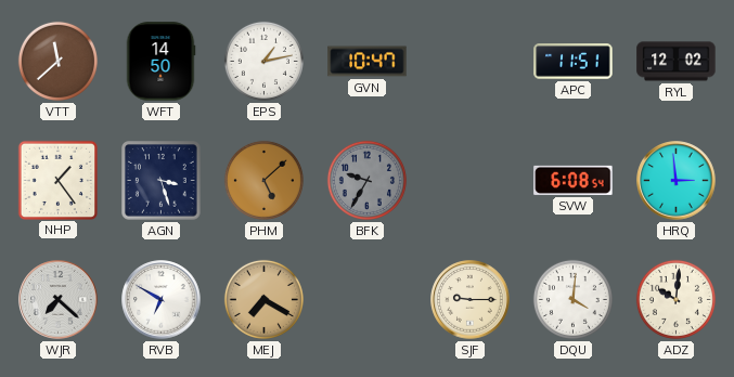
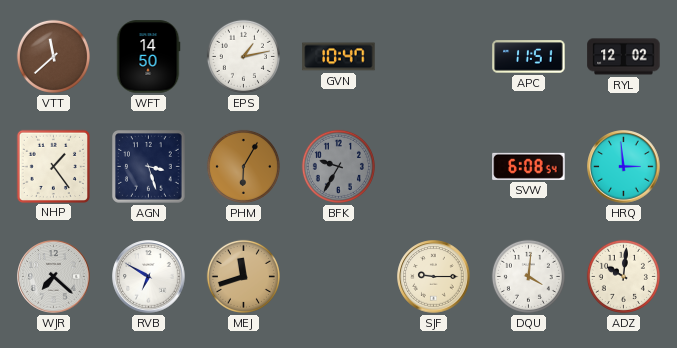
PHM: 5:08 -> 6:05 (243, 166)
MEJ: 7:20 -> 11:42 (243, 276)
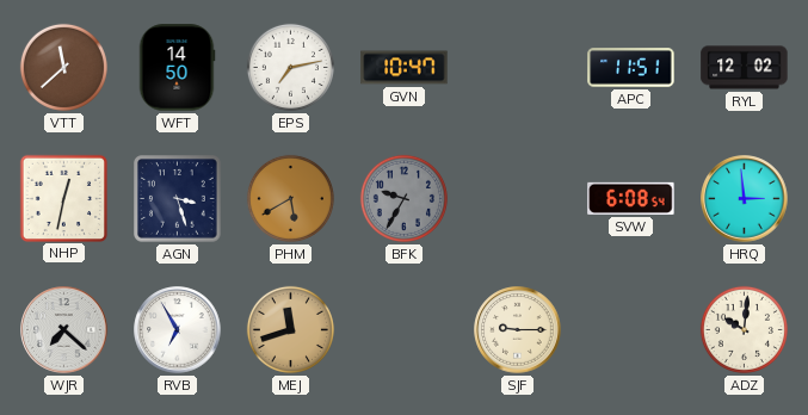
EPS: 1:13 -> 7:13 (290, 67)
NHP: 1:24 -> 12:32 (63, 198)
PHM: 6:05 -> 5:40 (290, 198)
RVB: 6:50 -> 6:55 (178, 330)
DQU: 4:01 -> none (528, 276)
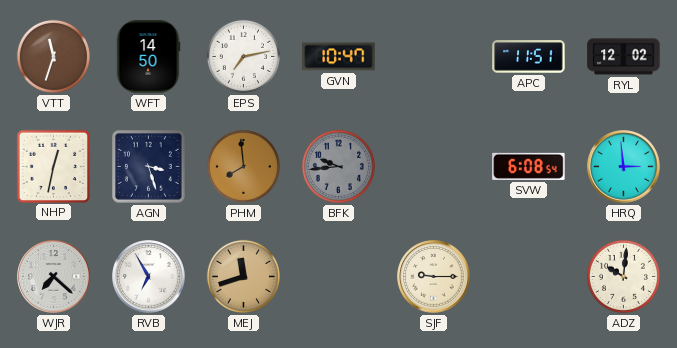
VTT: 11:38 -> 11:33 (53, 56)
PHM: 5:40 -> 7:59 (243, 166)
BFK: 9:35 -> 9:44 (338, 166)
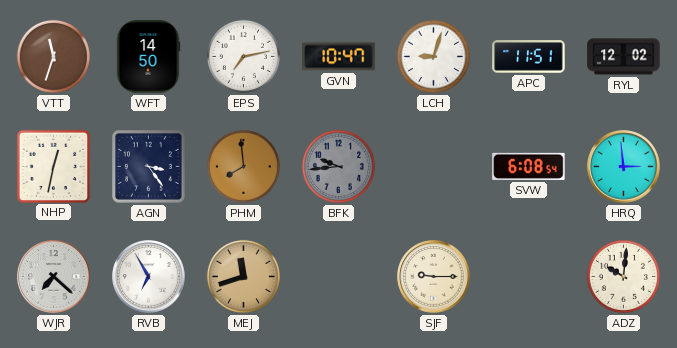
LCH: none -> 9:03 (433, 56)
AGN: 3:27 -> 3:24 (149, 167)
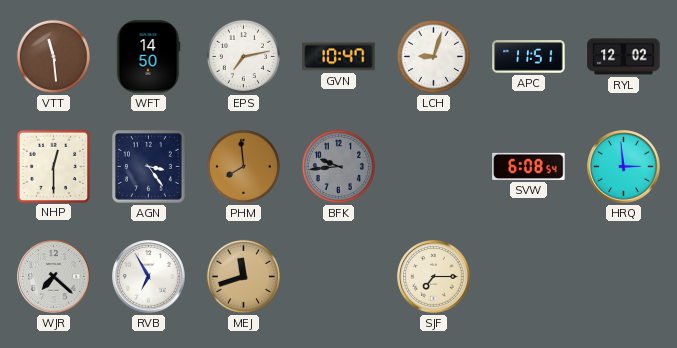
VTT: 11:33 -> 11:29 (53, 56)
NHP: 12:32 -> 12:30 (53, 166)
SJF: 9:15 -> 7:15 (434, 277)
ADZ: 10:01 -> none (623, 276)
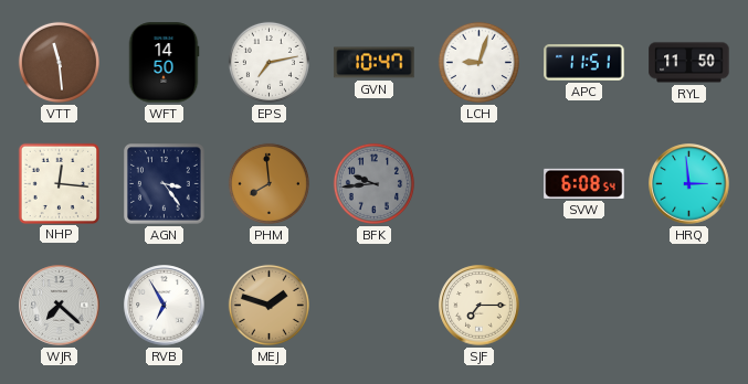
RYL: 12:02 -> 11:50 (689, 63)
NHP: 12:30 -> 12:16 (59, 183)
MEJ: 11:42 -> 1:48 (268, 305)
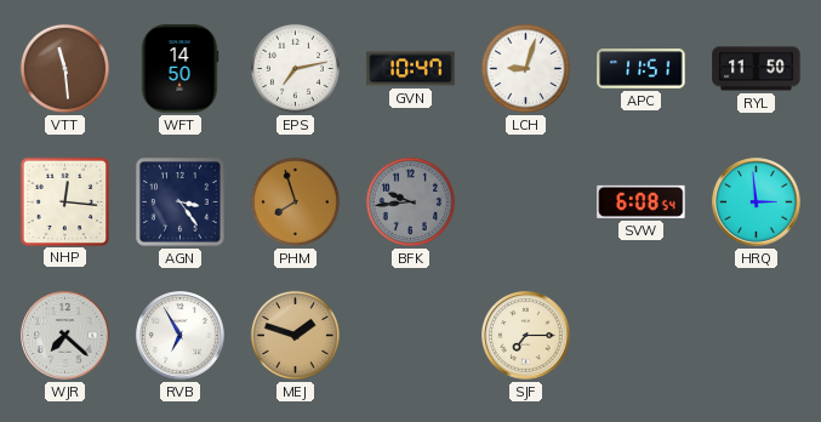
PHM: 7:59 -> 7:57 (295, 201)
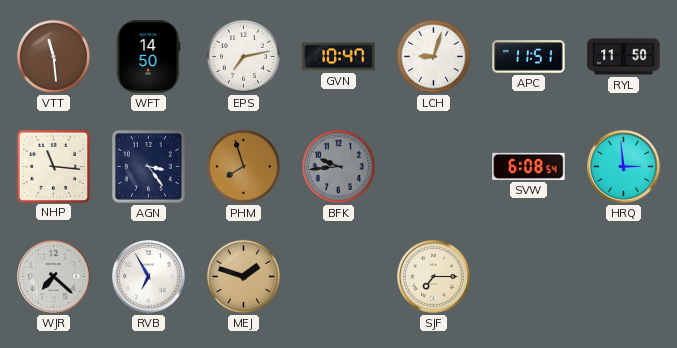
NHP: 12:16 -> 11:16 (53, 166)
